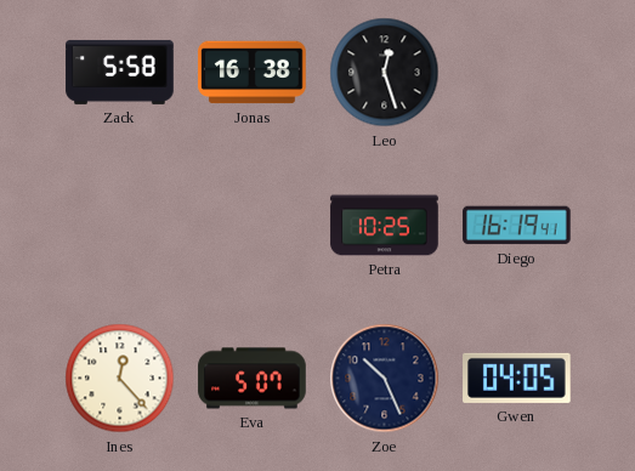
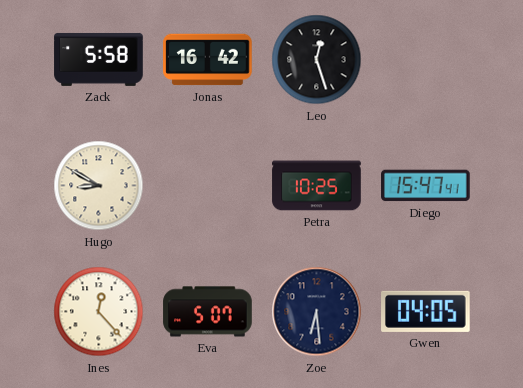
Jonas: 16:38 -> 16:42 (208, 60)
Hugo: none -> 8:50 (99, 186)
Diego: 16:19 -> 15:47 (426, 186)
Zoe: 10:26 -> 6:29 (317, 312)
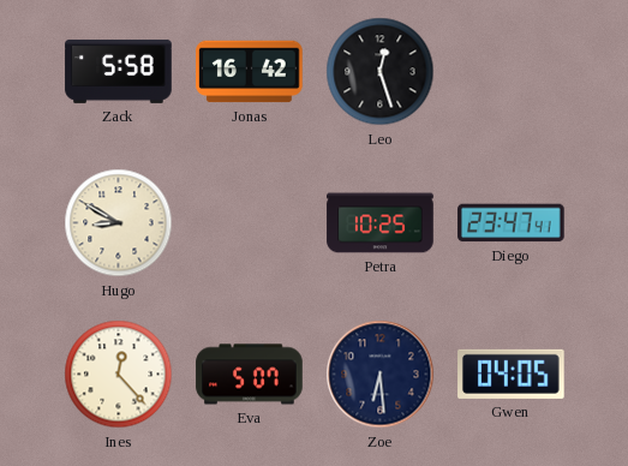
Diego: 15:47 -> 23:47 (512, 223)
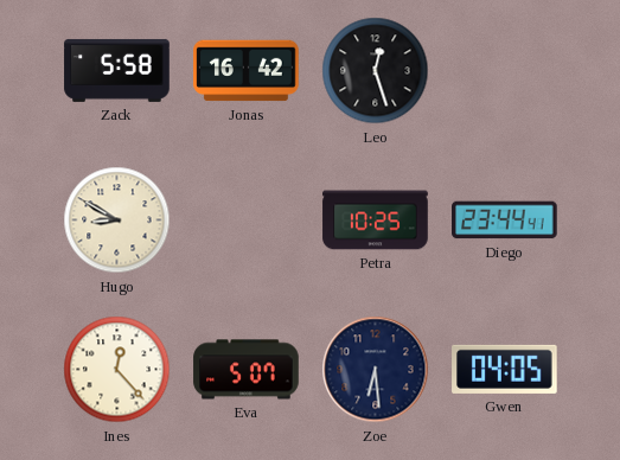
Diego: 23:47 -> 23:44 (505, 221)
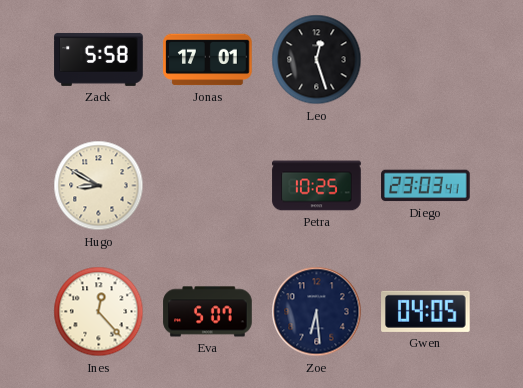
Jonas: 16:42 -> 17:01 (208, 60)
Diego: 23:44 -> 23:03 (426, 186)
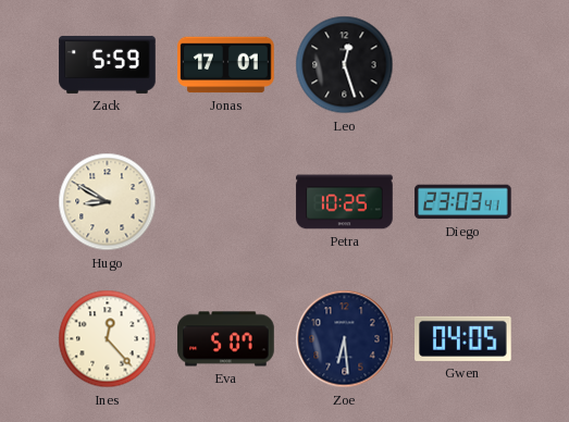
Zack: 5:58 -> 5:59 (108, 64)
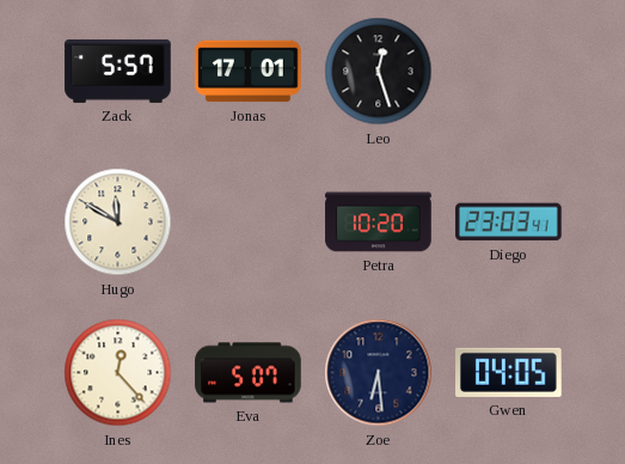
Zack: 5:59 -> 5:57 (118, 71)
Hugo: 8:50 -> 11:50 (118, 222)
Petra: 10:25 -> 10:20 (379, 222)
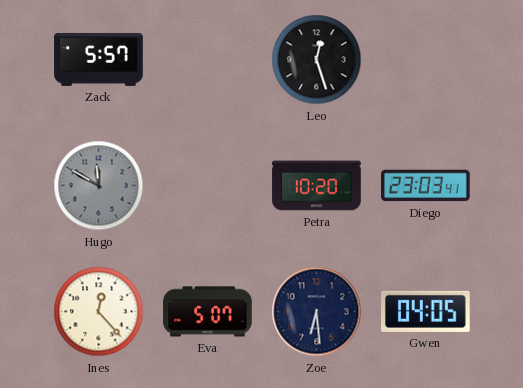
Jonas: 17:01 -> none (249, 72)
Hugo dial: cream -> grey (99, 186)
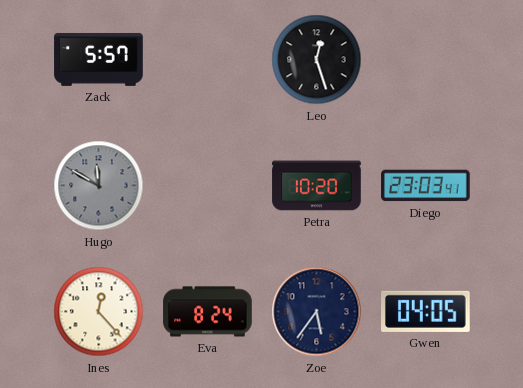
Eva: 5:07 -> 8:24 (208, 312)
Zoe: 6:29 -> 5:36 (317, 312)
